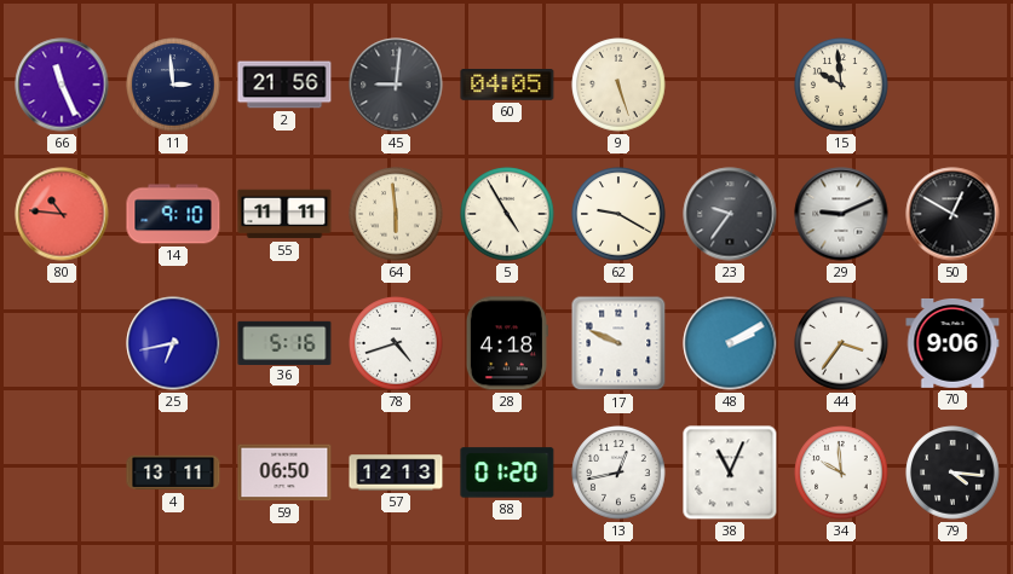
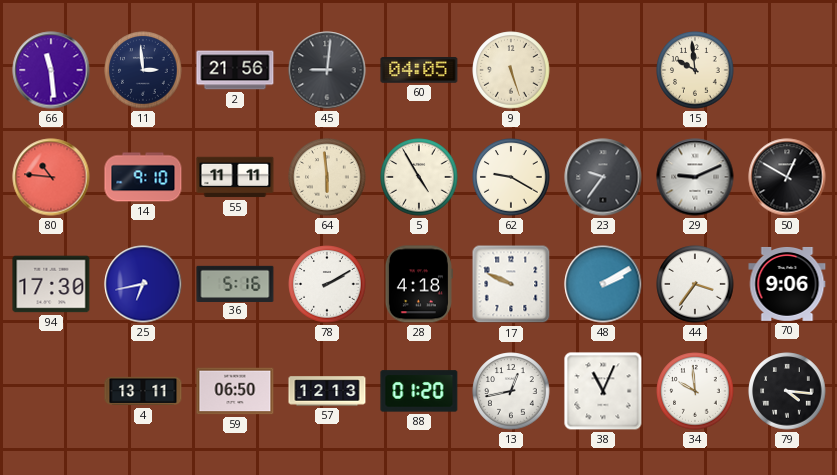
66: 11:26 -> 11:29 (51, 70)
94: none -> 17:30 (51, 284)
78: 4:42 -> 2:10 (327, 284)
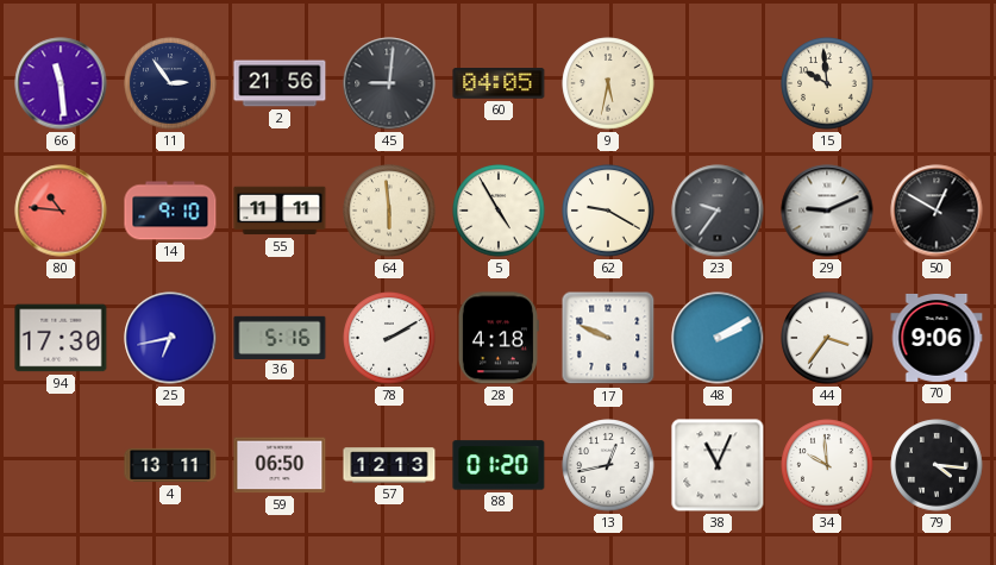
11: 2:59 -> 2:54 (170, 83)
9: 5:27 -> 5:32 (608, 83)
